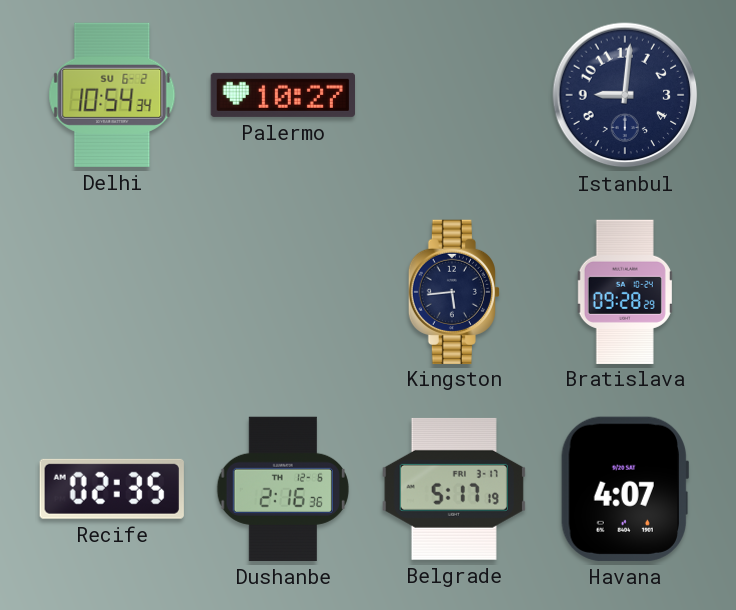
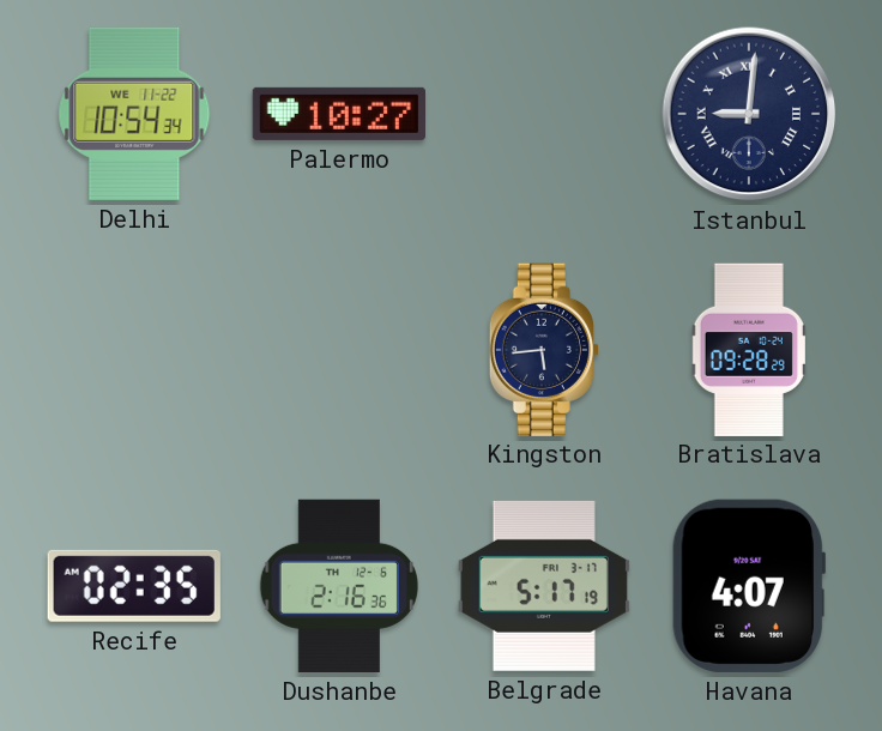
Delhi date: SU 6-2 -> WE 11-22 (134, 114)
Istanbul numerals: Arabic -> Roman (749, 114)
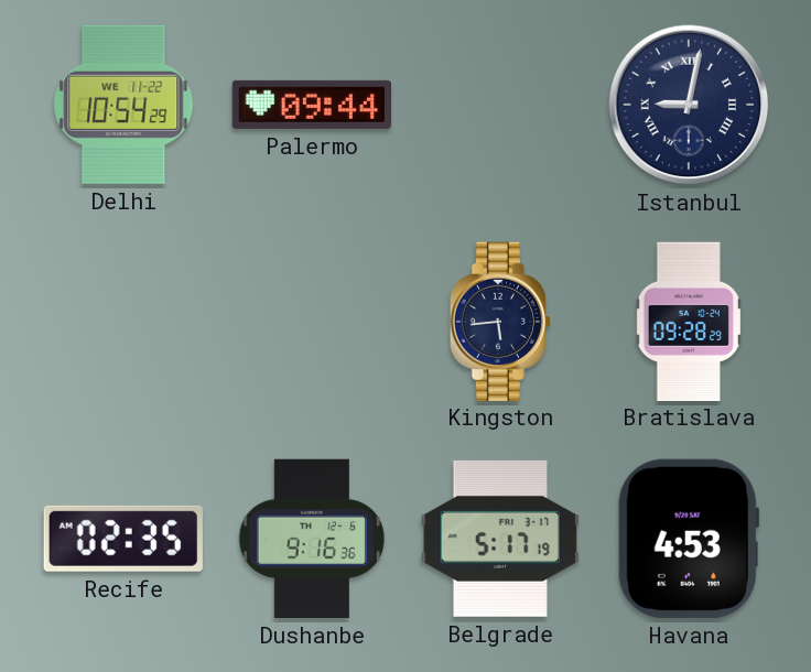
Delhi: 10:54:34 -> 10:54:29 (123, 105)
Palermo: 10:27 -> 09:44 (311, 105)
Istanbul: 9:01 -> 9:02 (689, 105)
Dushanbe: 2:16 -> 9:16 (312, 539)
Havana: 4:07 -> 4:53 (688, 539)
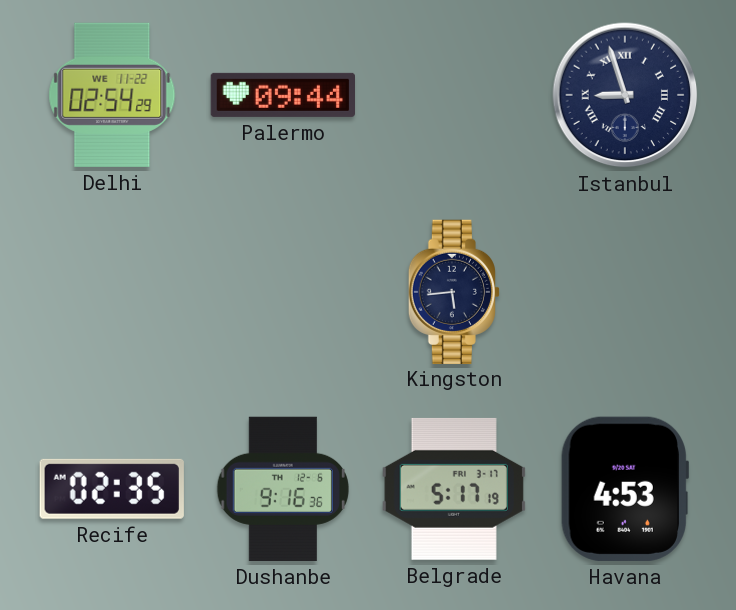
Delhi: 10:54 -> 02:54 (112, 95)
Istanbul: 9:02 -> 8:57 (625, 95)
Bratislava: 09:28 -> none (689, 321)
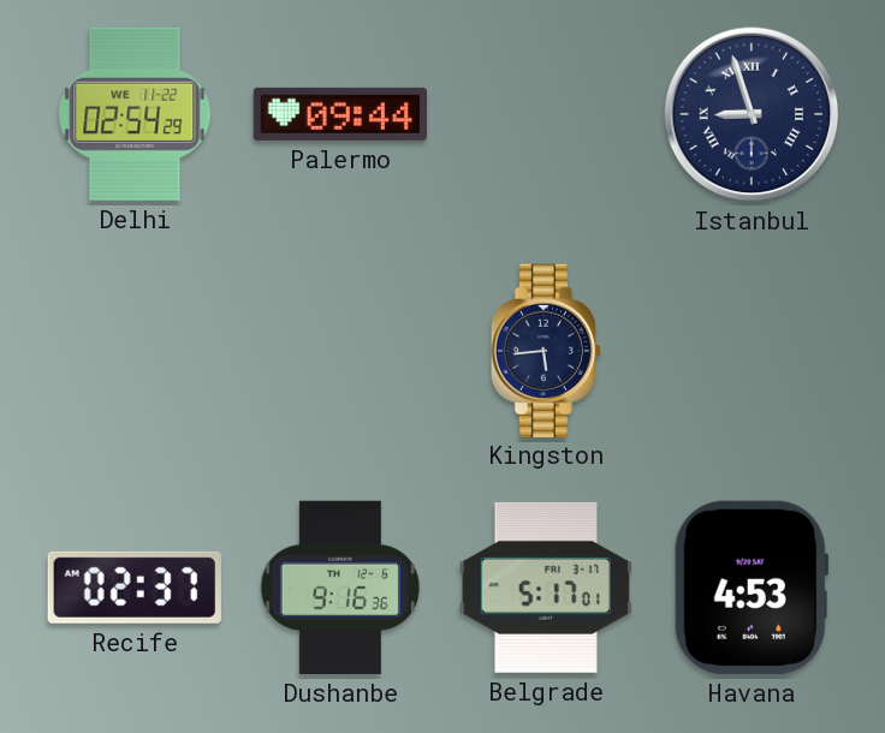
Recife: 02:35 -> 02:37 (135, 588)
Belgrade: 5:17:19 -> 5:17:01 (546, 588)
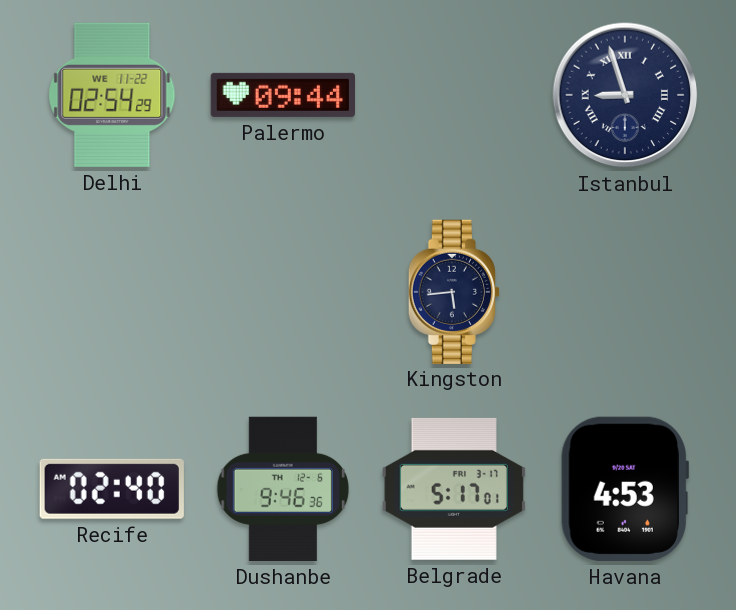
Recife: 02:37 -> 02:40 (112, 489)
Dushanbe: 9:16 -> 9:46 (283, 489)
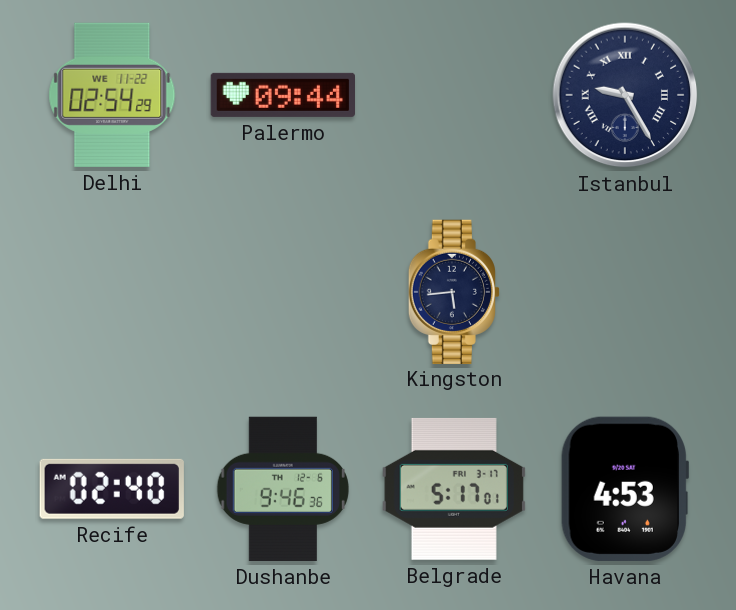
Istanbul: 8:57 -> 9:25 (625, 95)
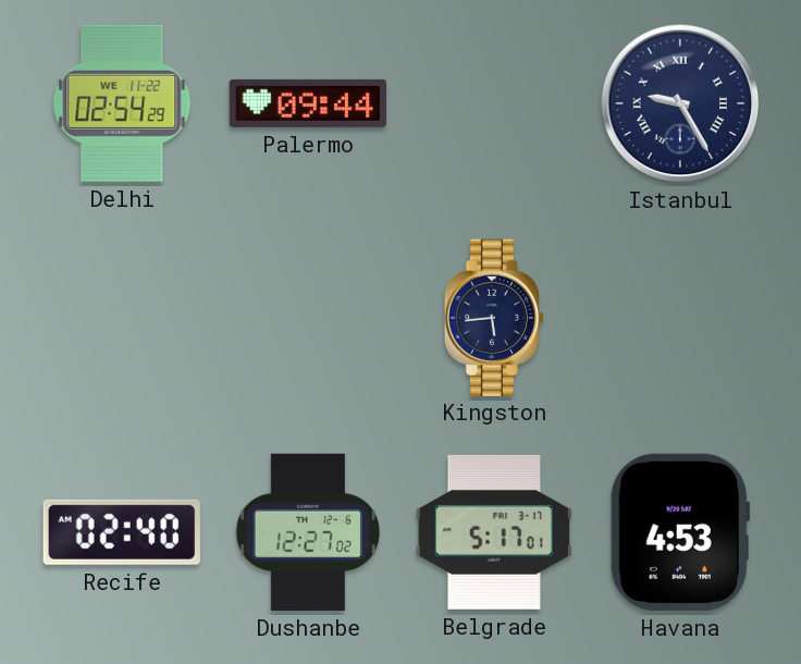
Dushanbe: 9:46 -> 12:27 (308, 532)
